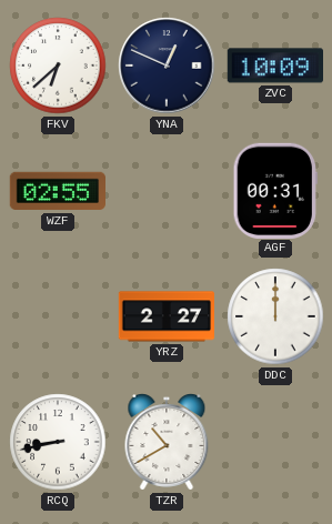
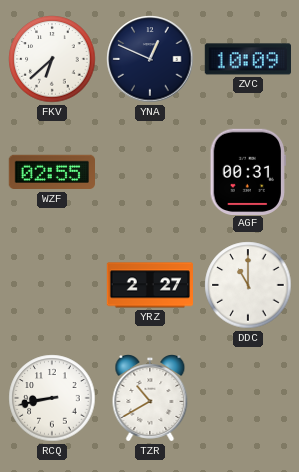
DDC: 12:00 -> 11:00 (248, 285)
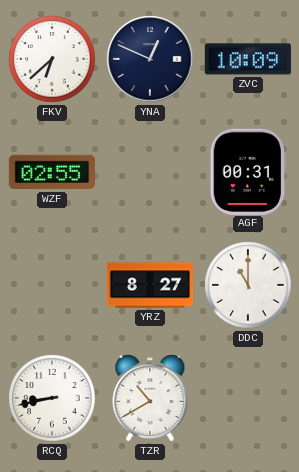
YRZ: 2:27 -> 8:27 (149, 285)
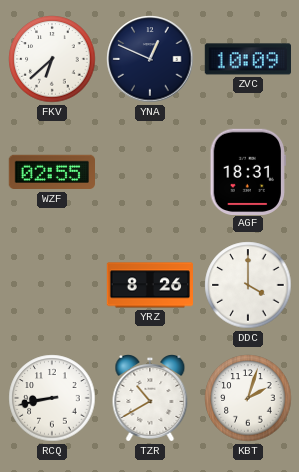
AGF: 00:31 -> 18:31 (247, 171)
YRZ: 8:27 -> 8:26 (149, 285)
DDC: 11:00 -> 4:00 (248, 285)
KBT: none -> 2:03 (248, 398)
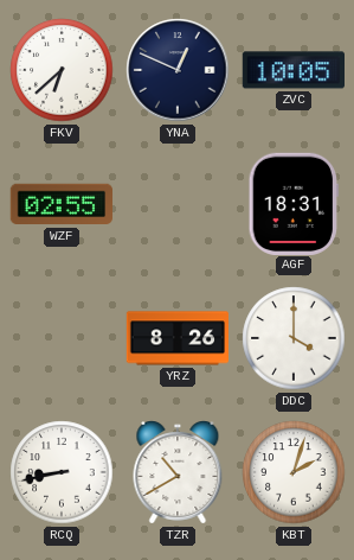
ZVC: 10:09 -> 10:05 (292, 70)
